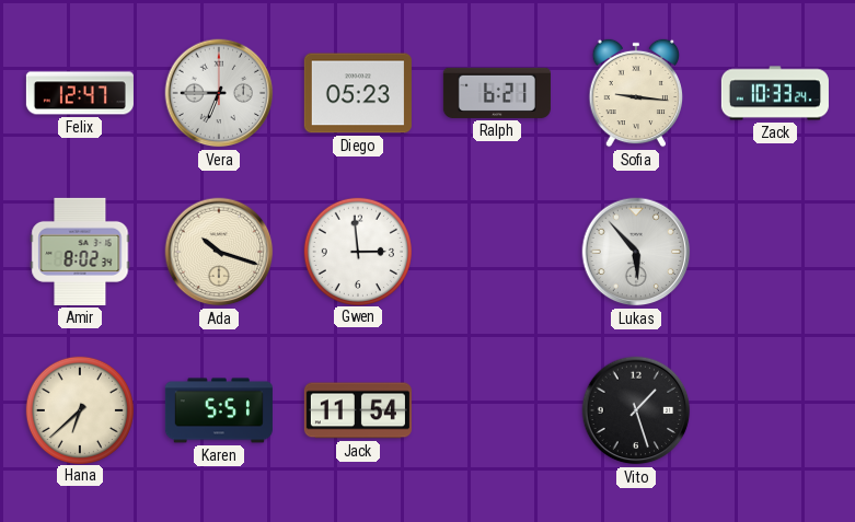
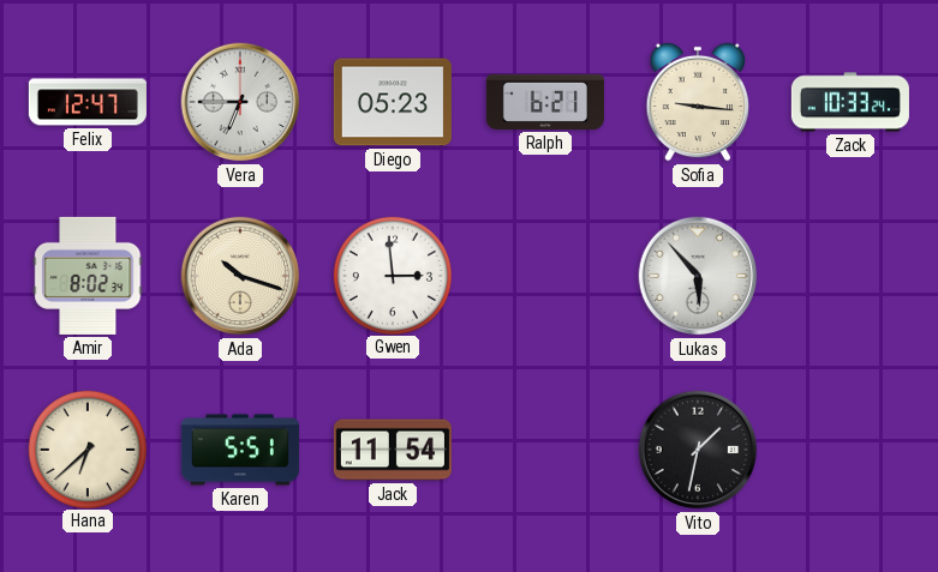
Vito: 1:27 -> 1:32 (698, 450)
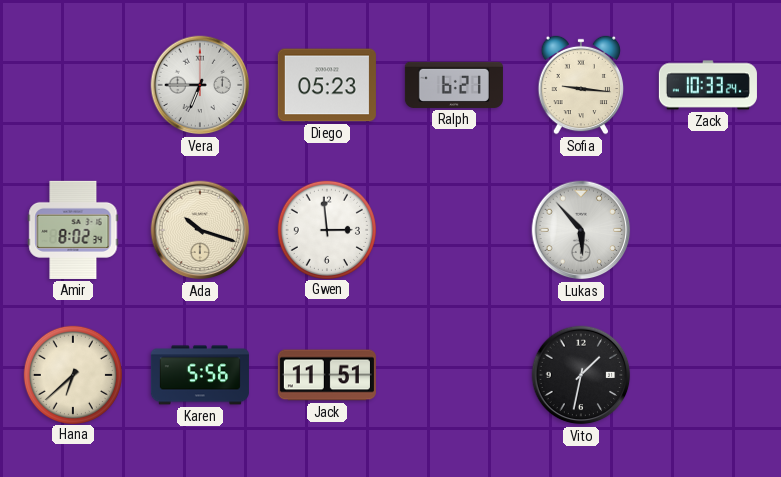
Felix: 12:47 -> none (88, 102)
Karen: 5:51 -> 5:56 (200, 375)
Jack: 11:54 -> 11:51 (327, 375)
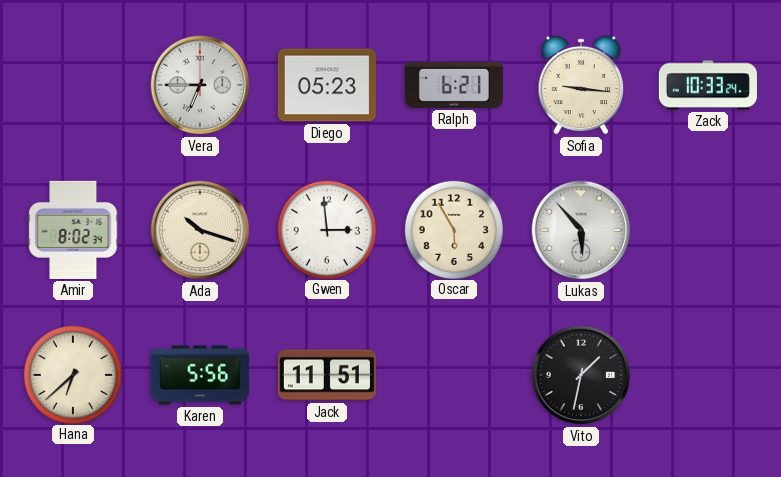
Oscar: none -> 5:55 (453, 229)
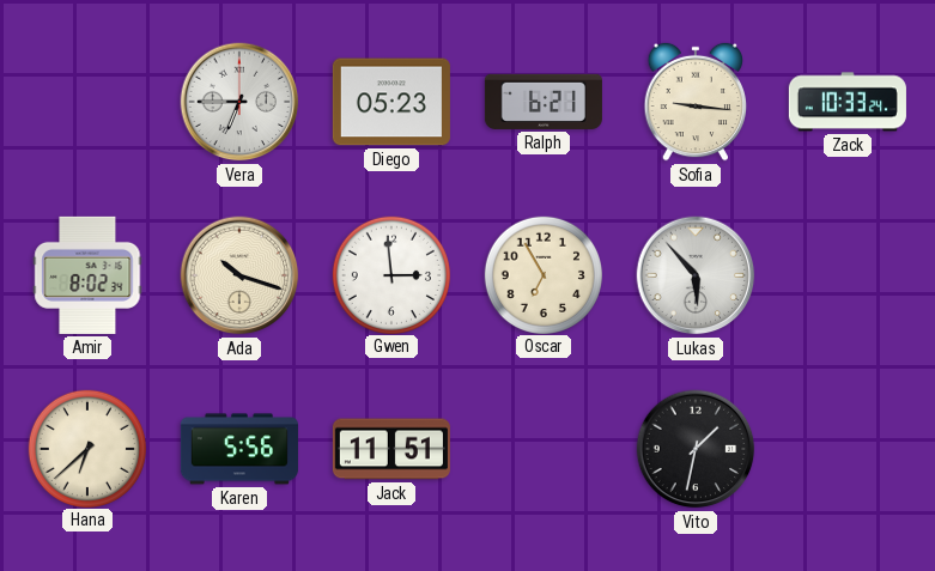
Oscar: 5:55 -> 6:55 (542, 274)
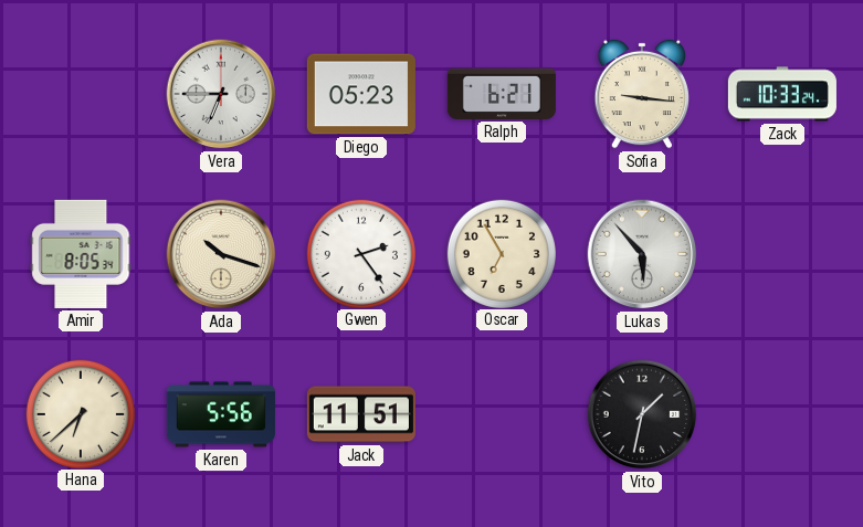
Amir: 8:02 -> 8:05 (81, 254)
Gwen: 2:59 -> 2:24 (360, 253)
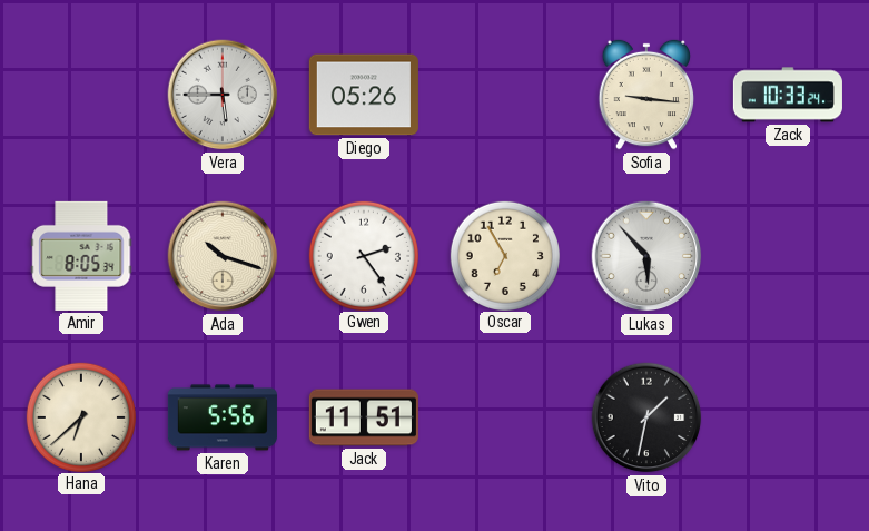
Vera: 6:45 -> 5:45 (223, 95)
Diego: 05:23 -> 05:26 (364, 95)
Ralph: 6:21 -> none (502, 94)
